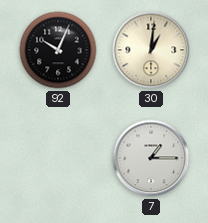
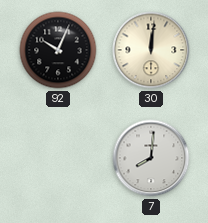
30: 1:01 -> 12:01 (151, 50)
7: 1:15 -> 8:01 (151, 158)
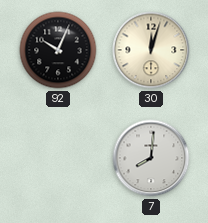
30: 12:01 -> 12:03 (151, 50)
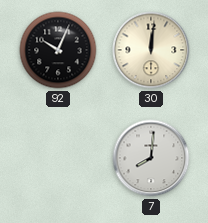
30: 12:03 -> 12:01 (151, 50)
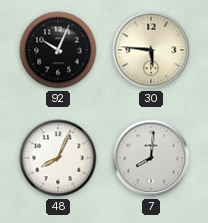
30: 12:01 -> 5:46 (151, 50)
48: none -> 8:04 (58, 158)
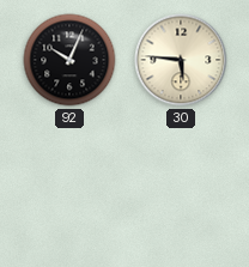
48: 8:04 -> none (58, 158)
7: 8:01 -> none (151, 158)
